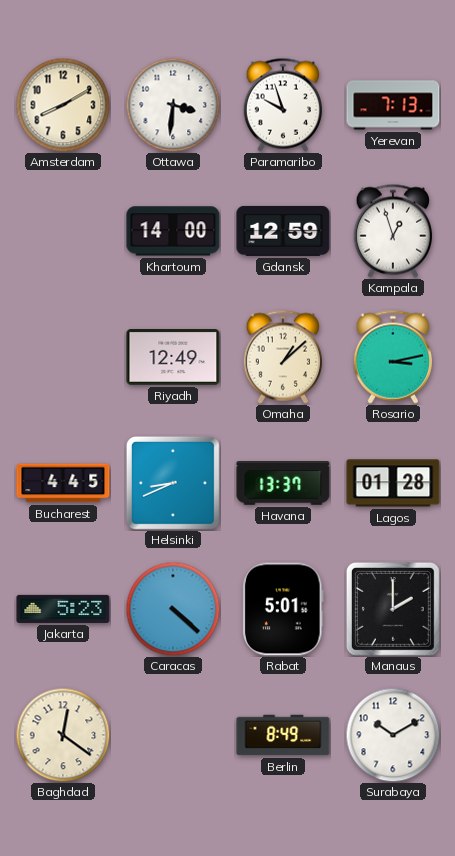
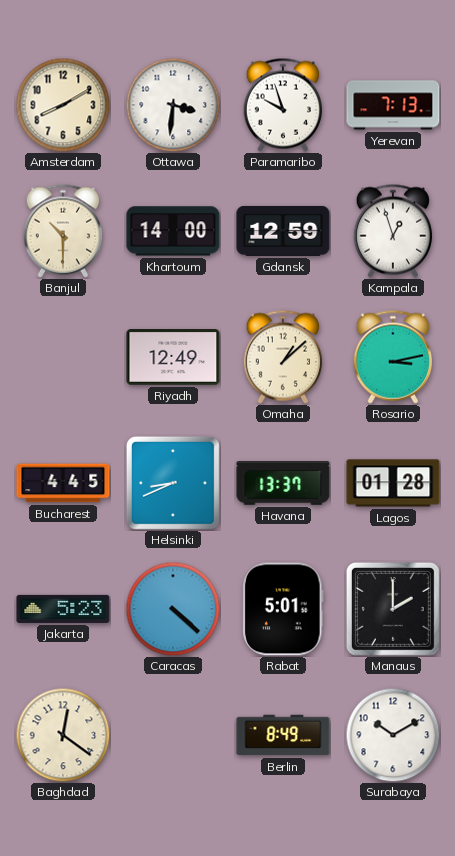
Banjul: none -> 10:30 (62, 231)
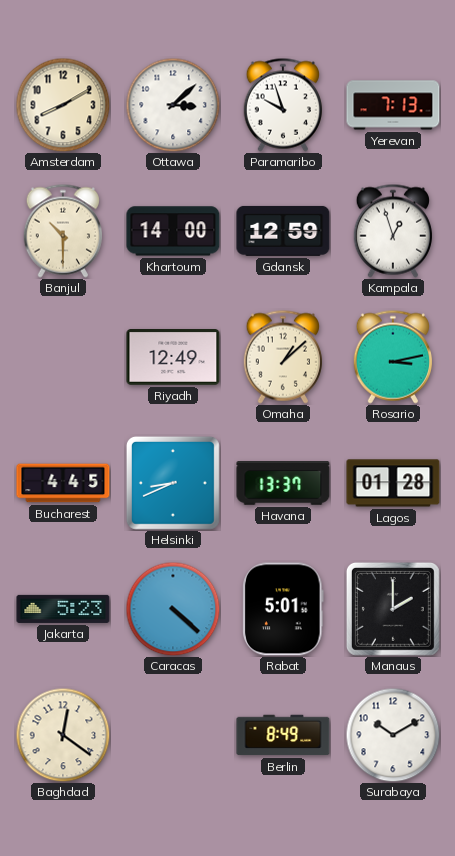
Ottawa: 3:31 -> 3:08 (173, 105)
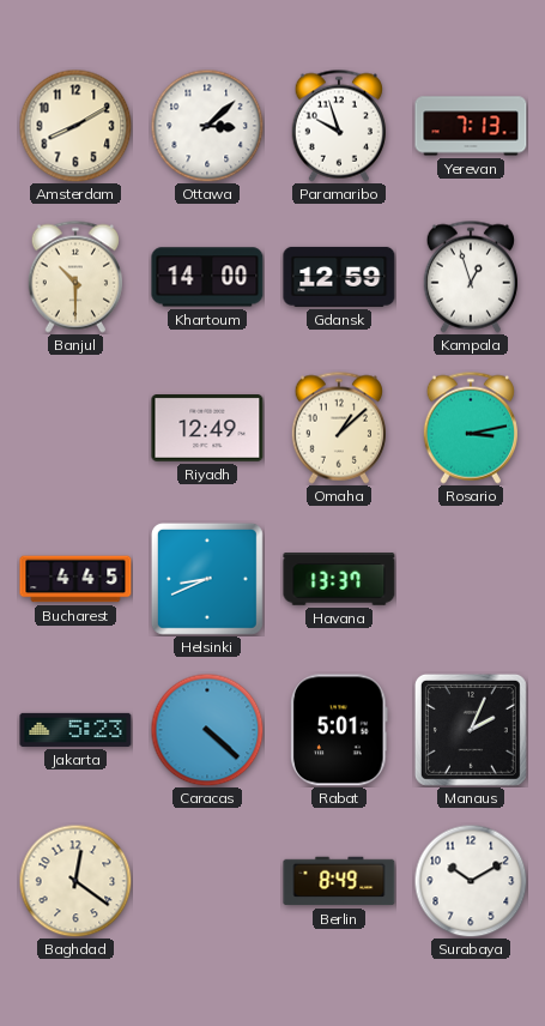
Lagos: 01:28 -> none (393, 483)
Manaus: 2:00 -> 2:04 (471, 730)
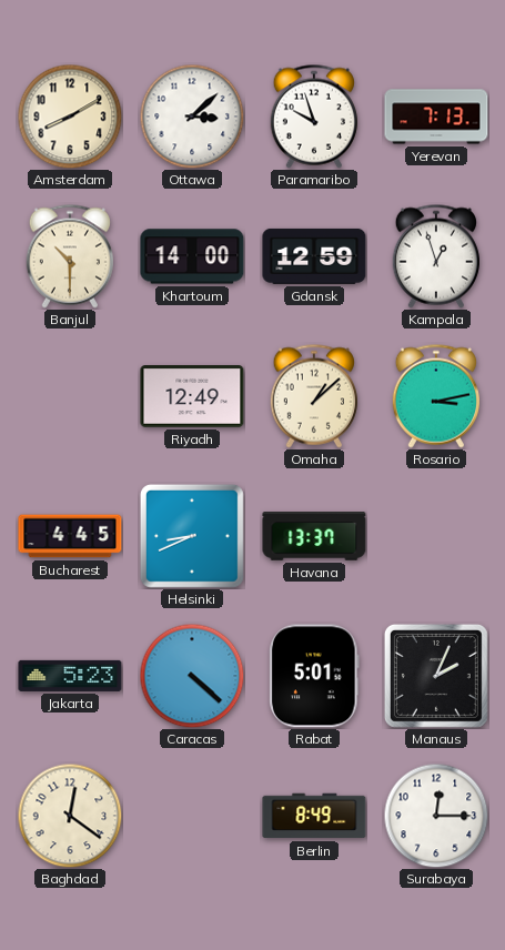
Surabaya: 10:10 -> 12:15 (436, 816)
